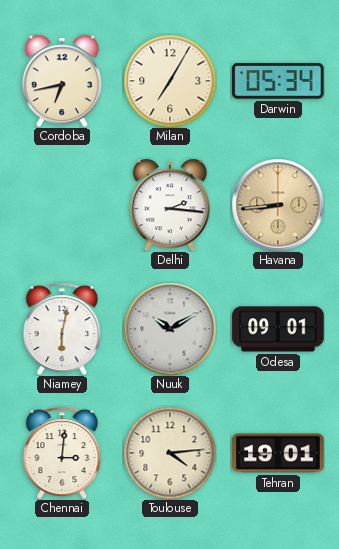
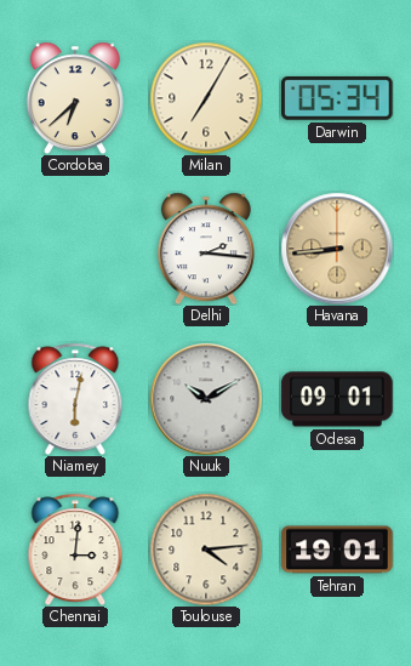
Cordoba: 6:43 -> 6:38 (75, 98)
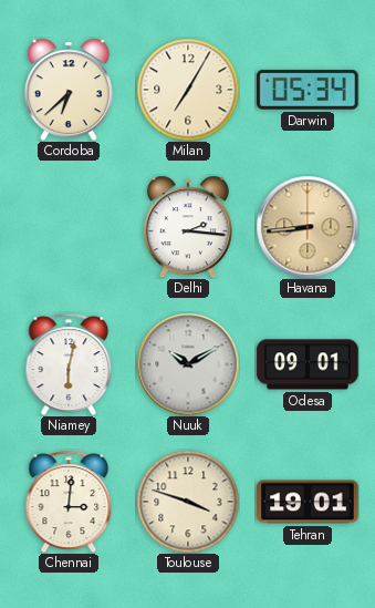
Toulouse: 4:14 -> 3:48 (188, 502)
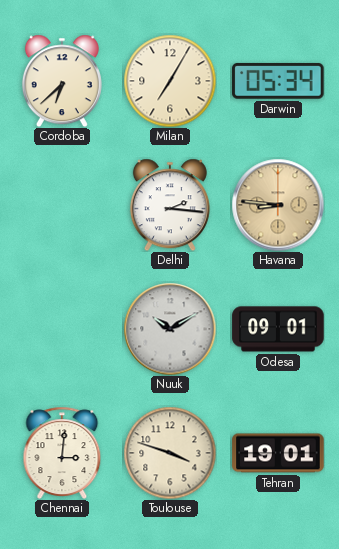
Havana: 8:44 -> 8:46 (278, 205)
Niamey: 6:02 -> none (69, 364)
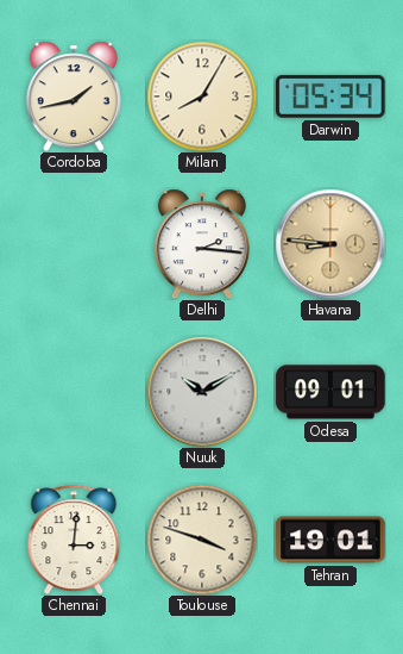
Cordoba: 6:38 -> 1:43 (74, 96)
Milan: 7:05 -> 8:05 (202, 96)
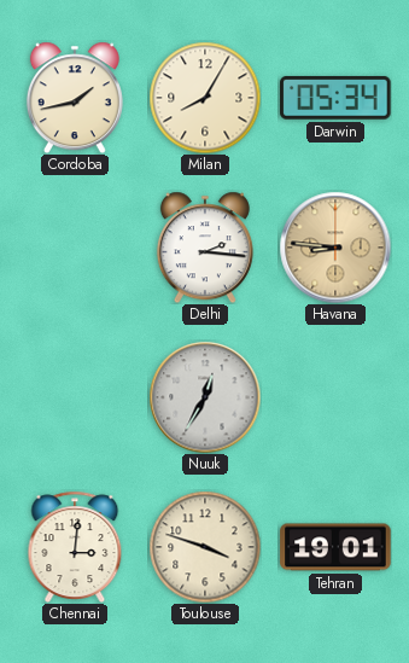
Nuuk: 10:10 -> 12:35 (205, 397)
Odesa: 09:01 -> none (330, 392)
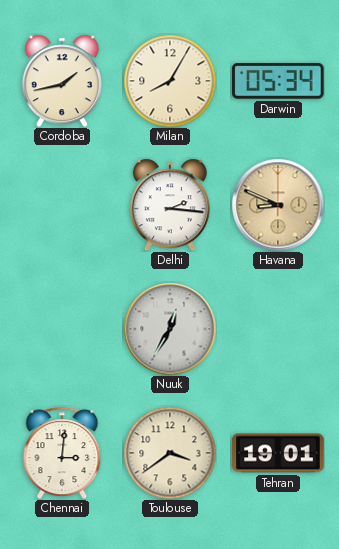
Havana: 8:46 -> 8:49 (278, 205)
Toulouse: 3:48 -> 3:39 (170, 453)
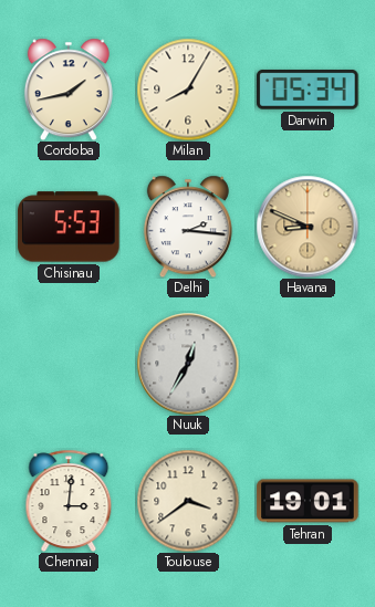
Chisinau: none -> 5:53 (69, 227)
